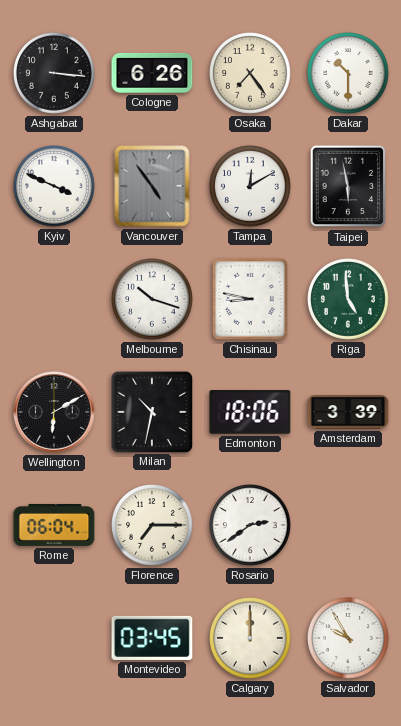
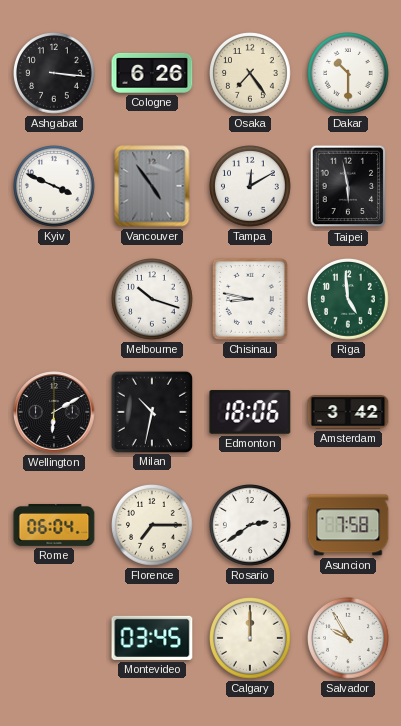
Amsterdam: 3:39 -> 3:42 (348, 412)
Asuncion: none -> 7:58 (348, 525)
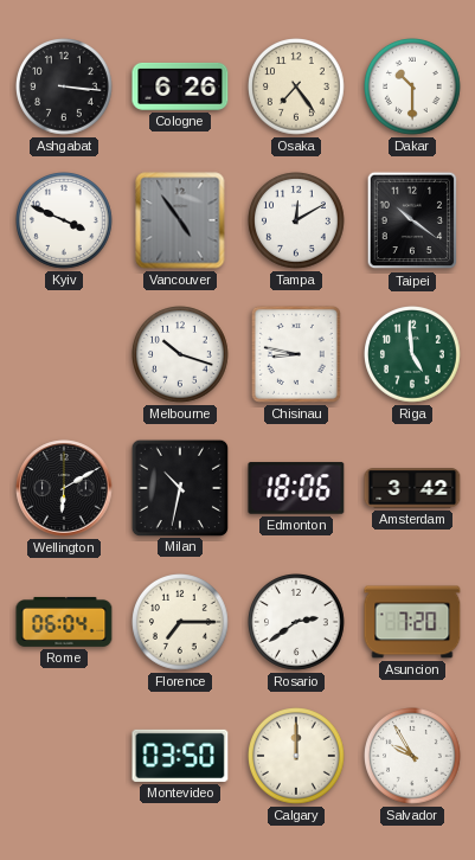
Taipei: 5:58 -> 10:21 (412, 220)
Asuncion: 7:58 -> 7:20 (412, 622)
Montevideo: 03:45 -> 03:50 (180, 756)
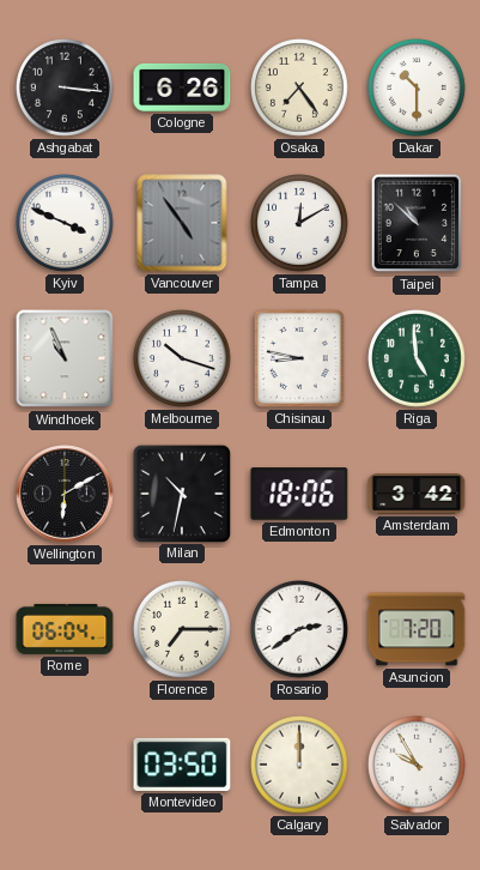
Taipei: 10:21 -> 10:52 (417, 223)
Windhoek: none -> 10:56 (65, 358)
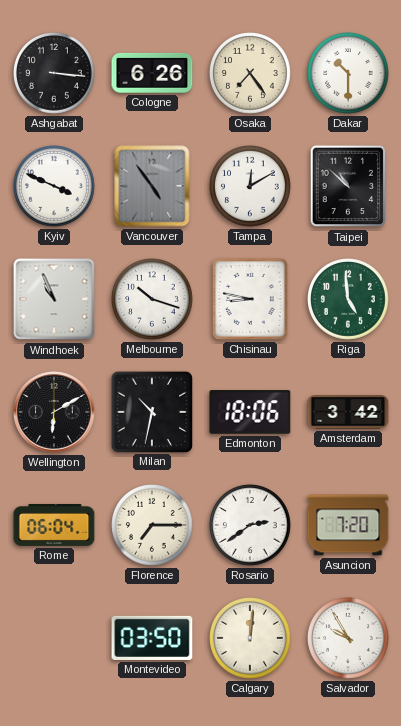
Calgary: 12:00 -> 12:01 (251, 639)
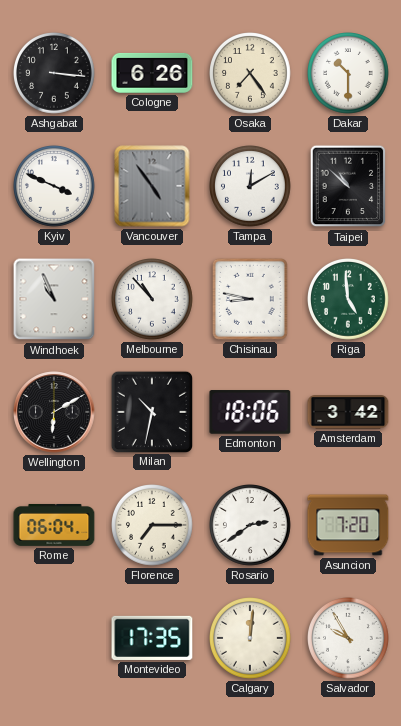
Melbourne: 10:18 -> 10:53 (153, 300)
Montevideo: 03:50 -> 17:35 (152, 638)
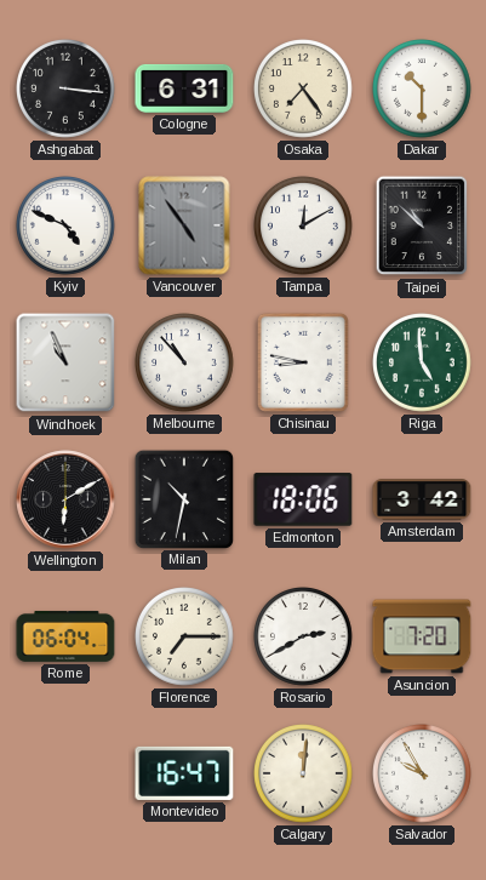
Cologne: 6:26 -> 6:31 (184, 88)
Kyiv: 3:49 -> 4:49 (67, 227)
Rosario: 2:39 -> 2:40 (304, 638)
Montevideo: 17:35 -> 16:47 (184, 773)
